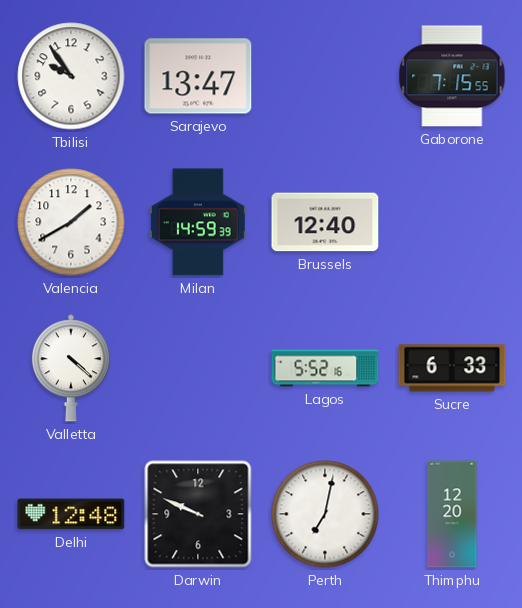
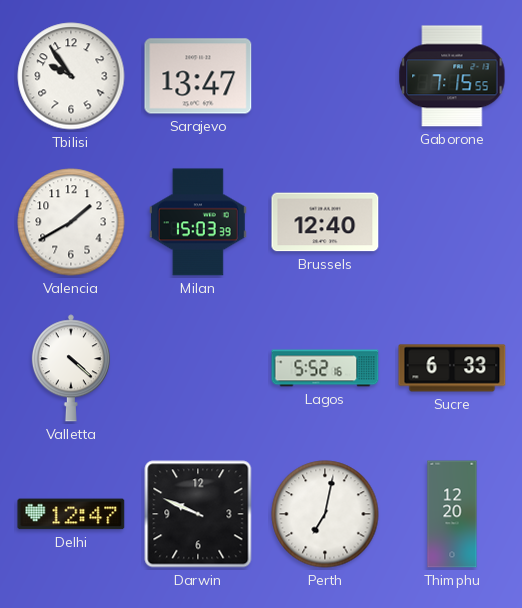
Milan: 14:59 -> 15:03 (198, 222)
Delhi: 12:48 -> 12:47 (71, 514)
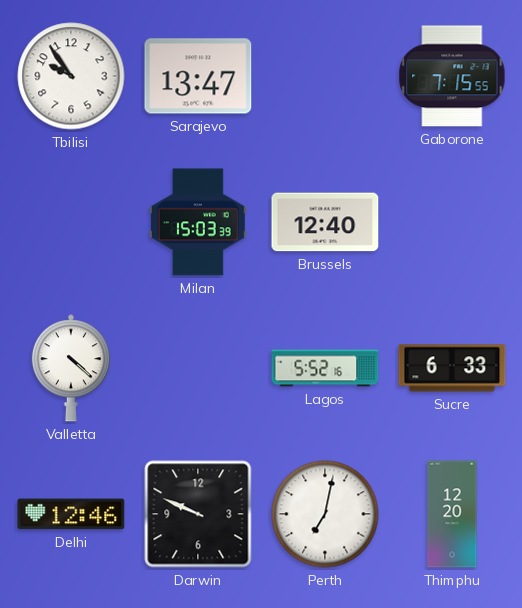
Valencia: 1:40 -> none (71, 222)
Delhi: 12:47 -> 12:46 (71, 514)
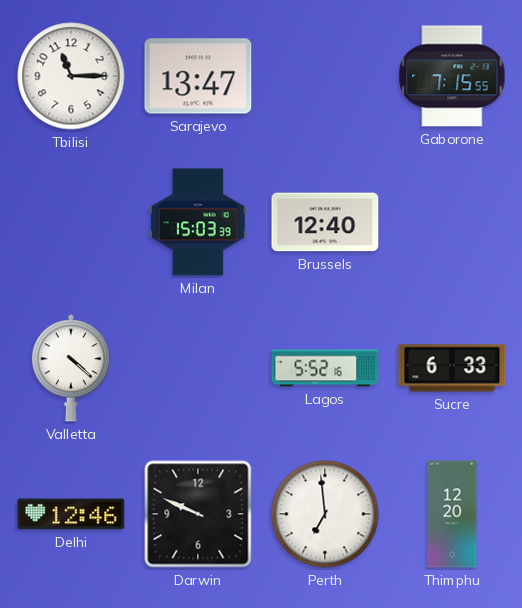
Tbilisi: 9:54 -> 11:15 (71, 76)
Perth: 7:02 -> 6:59 (325, 514)
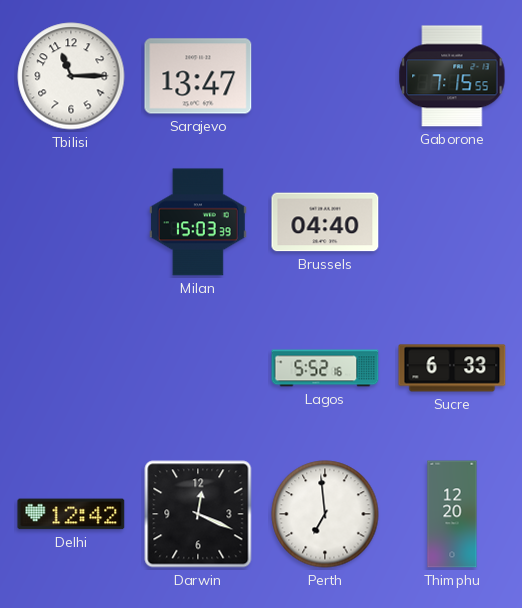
Brussels: 12:40 -> 04:40 (325, 222)
Valletta: 4:22 -> none (71, 368)
Delhi: 12:46 -> 12:42 (71, 514)
Darwin: 9:49 -> 12:19 (198, 514)
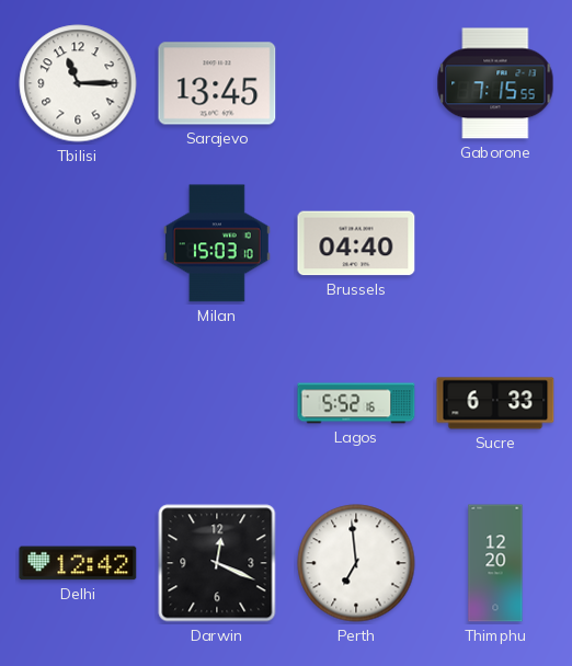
Sarajevo: 13:47 -> 13:45 (217, 83)
Milan: 15:03:39 -> 15:03:10 (217, 243)
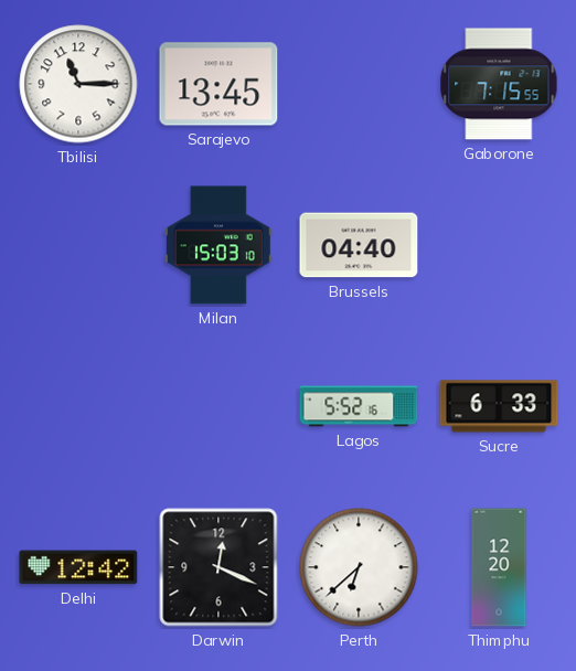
Perth: 6:59 -> 6:38 (359, 567)
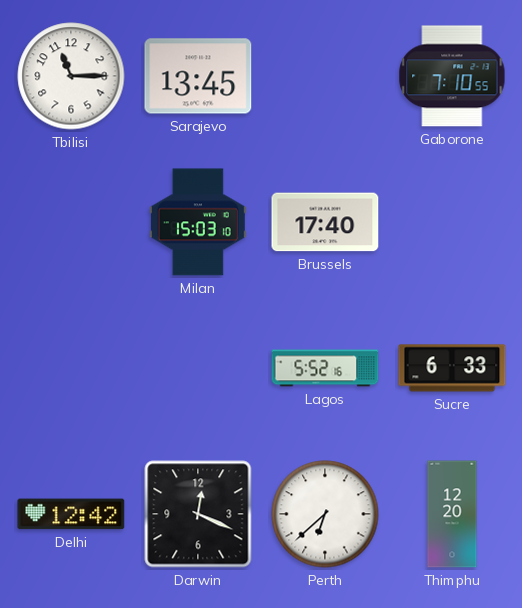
Gaborone: 7:15 -> 7:10 (452, 76)
Brussels: 04:40 -> 17:40 (325, 222)
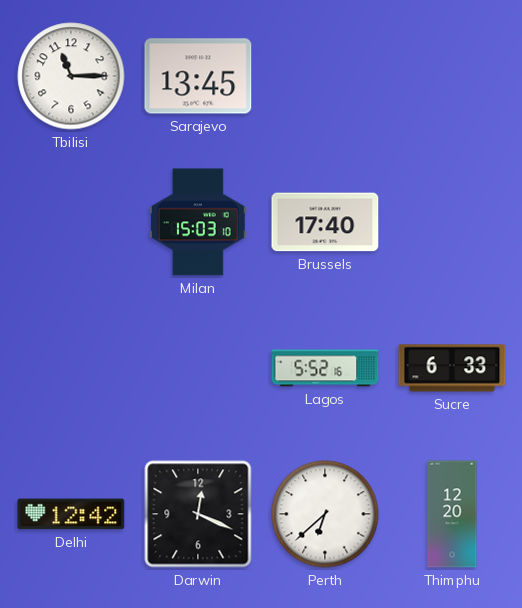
Gaborone: 7:10 -> none (452, 76)
